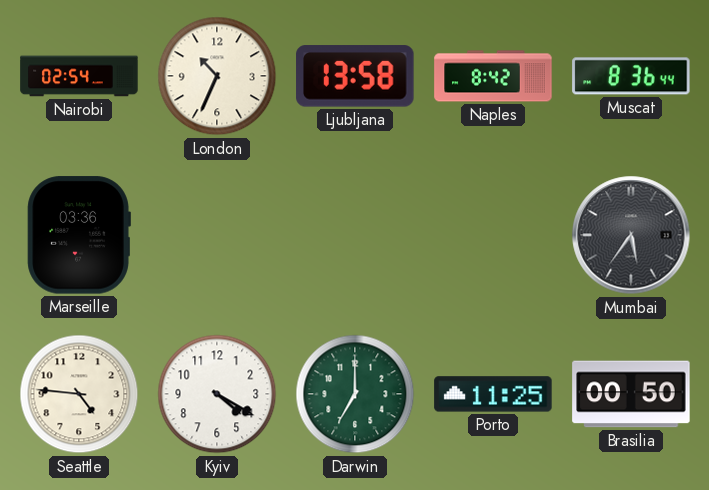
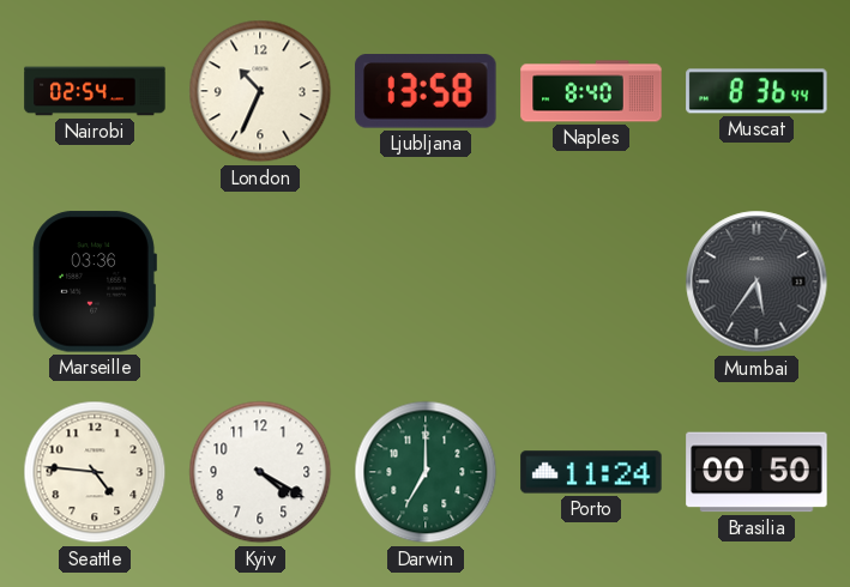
Naples: 8:42 -> 8:40 (591, 91)
Porto: 11:25 -> 11:24 (591, 472)
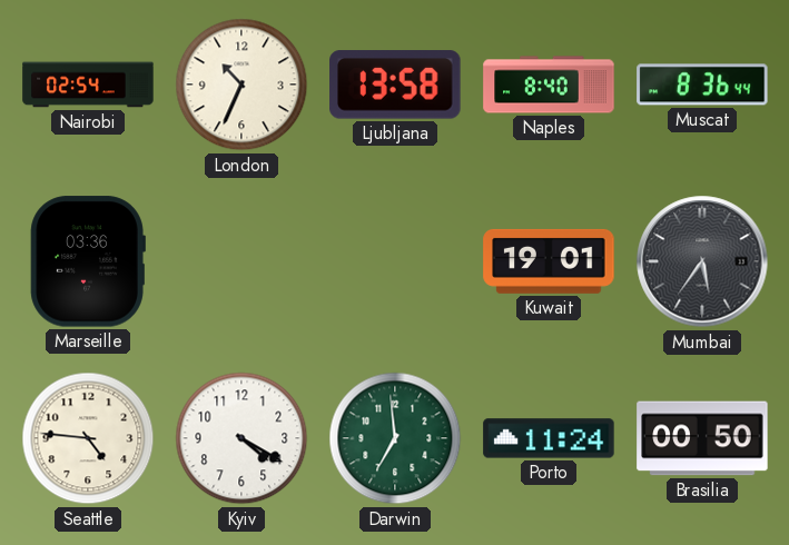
Kuwait: none -> 19:01 (549, 261)
Darwin: 7:00 -> 6:59 (395, 438)
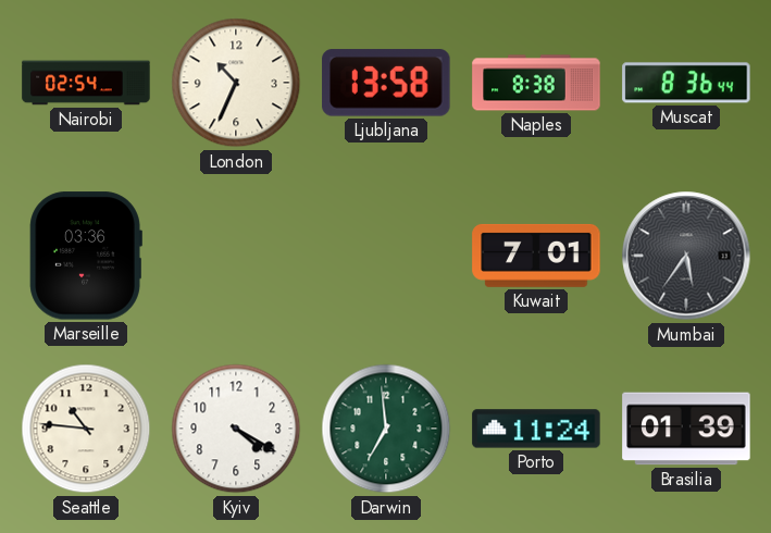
Naples: 8:40 -> 8:38 (536, 83)
Kuwait: 19:01 -> 7:01 (536, 256)
Seattle: 4:46 -> 10:46 (86, 429)
Brasilia: 00:50 -> 01:39 (686, 429)
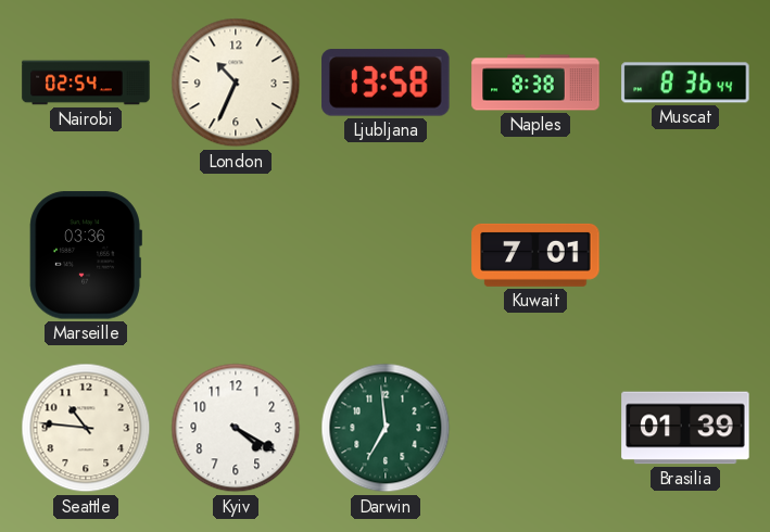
Mumbai: 5:36 -> none (686, 256)
Porto: 11:24 -> none (536, 429)
